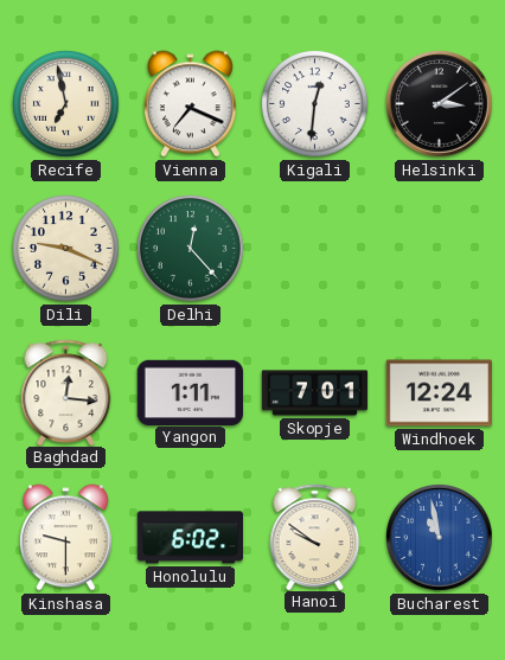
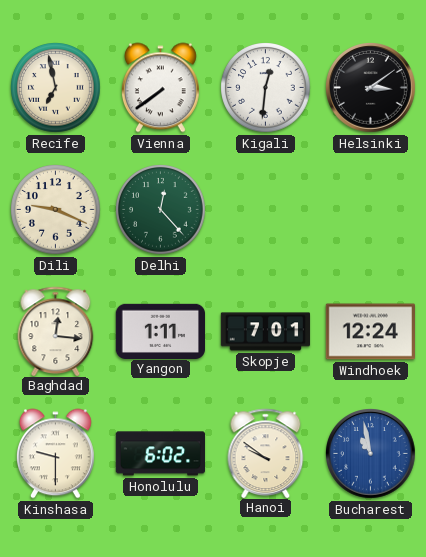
Vienna: 7:19 -> 7:39 (160, 88)
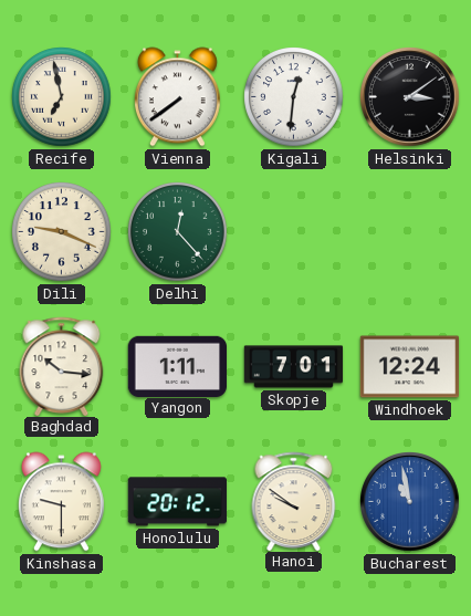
Baghdad: 12:16 -> 10:16 (62, 366)
Honolulu: 6:02 -> 20:12 (177, 502)
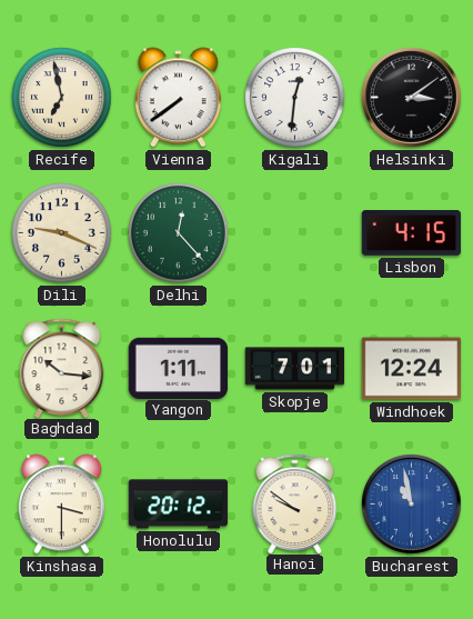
Lisbon: none -> 4:15 (411, 233)
Kinshasa: 9:30 -> 3:30 (61, 505)
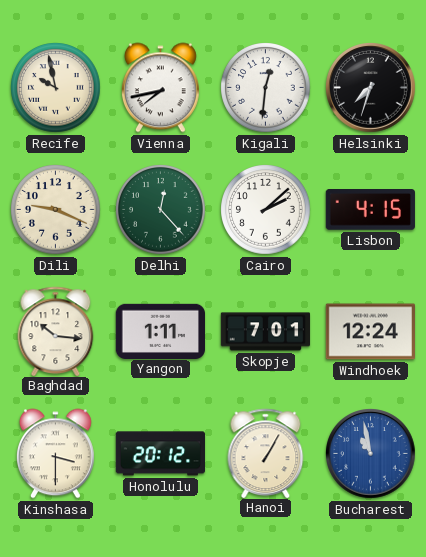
Recife: 6:58 -> 9:58 (56, 88)
Vienna: 7:39 -> 7:43 (160, 88)
Helsinki: 3:09 -> 7:33 (371, 88)
Cairo: none -> 2:08 (266, 210)
Hanoi: 9:51 -> 1:05 (266, 453)
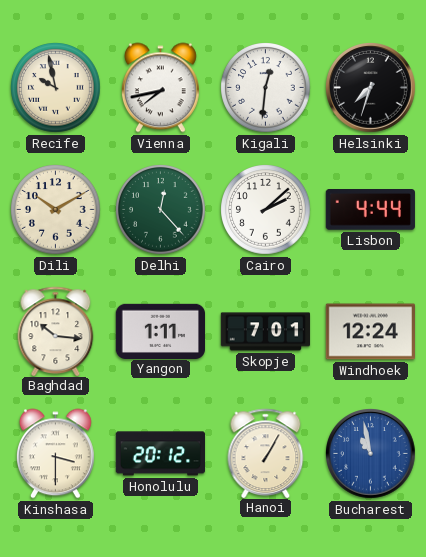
Dili: 9:19 -> 10:10 (56, 210)
Lisbon: 4:15 -> 4:44 (370, 210)
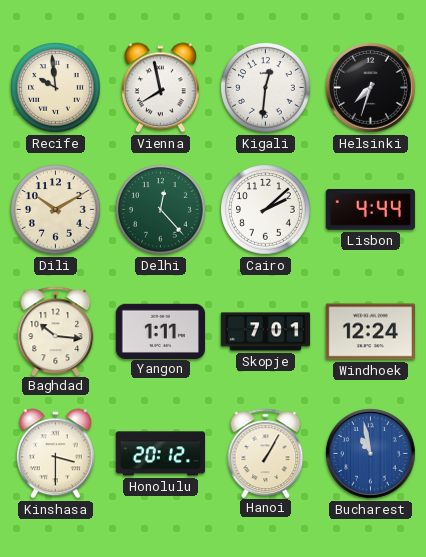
Recife: 9:58 -> 9:59 (56, 88)
Vienna: 7:43 -> 7:58 (160, 88)
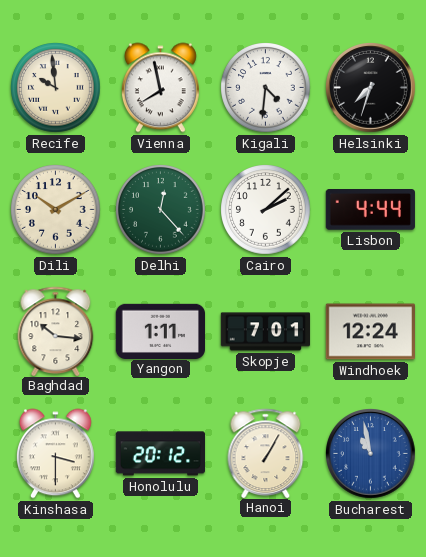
Kigali: 12:31 -> 4:31 (266, 88)
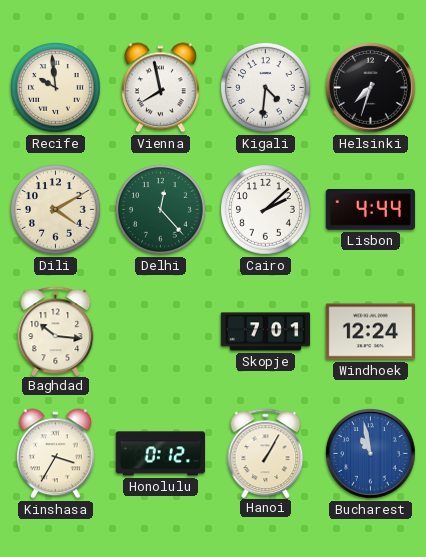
Dili: 10:10 -> 4:10 (56, 210)
Yangon: 1:11 -> none (160, 331)
Kinshasa: 3:30 -> 3:35 (55, 454)
Honolulu: 20:12 -> 0:12 (160, 454)
